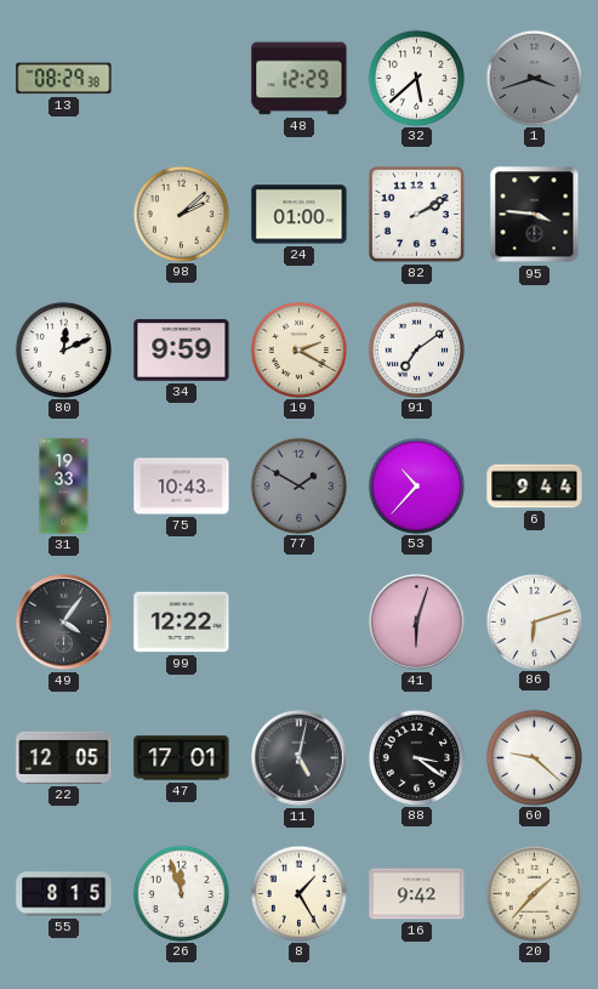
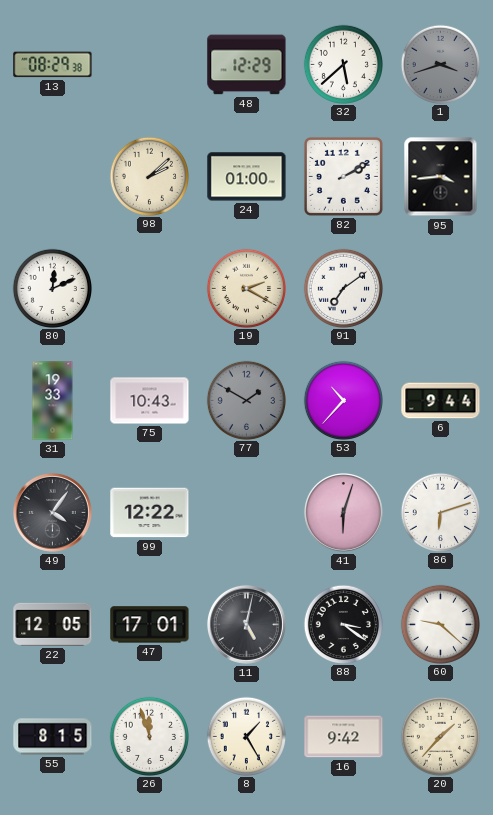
95: 3:46 -> 3:44 (441, 177)
34: 9:59 -> none (182, 351)
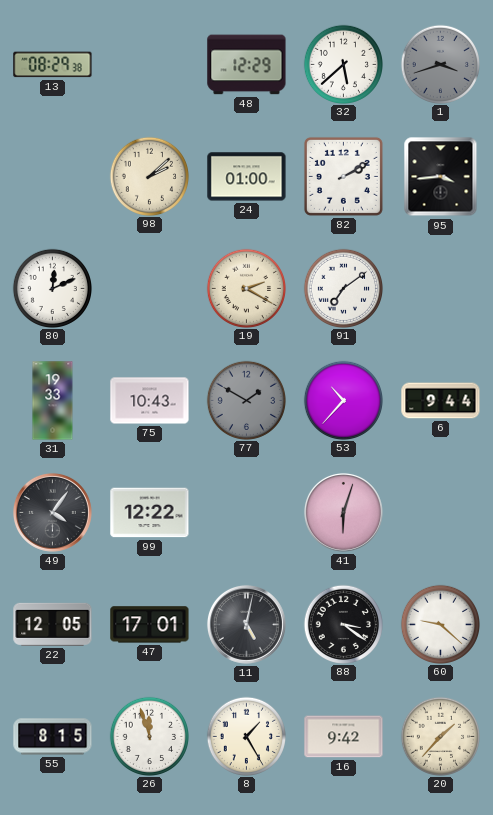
86: 6:12 -> none (440, 512)
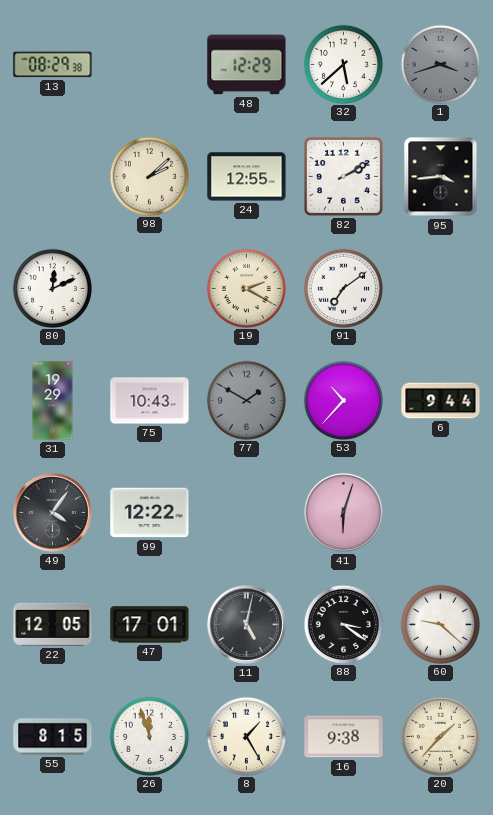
24: 01:00 -> 12:55 (247, 177)
31: 19:33 -> 19:29 (53, 401)
16: 9:42 -> 9:38 (344, 737)
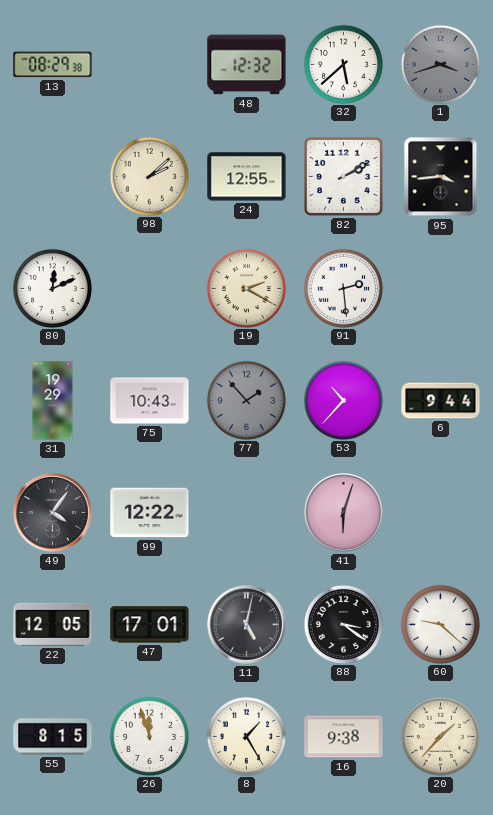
48: 12:29 -> 12:32 (247, 65)
91: 7:09 -> 2:29 (343, 288)
77: 1:50 -> 1:53 (246, 400)
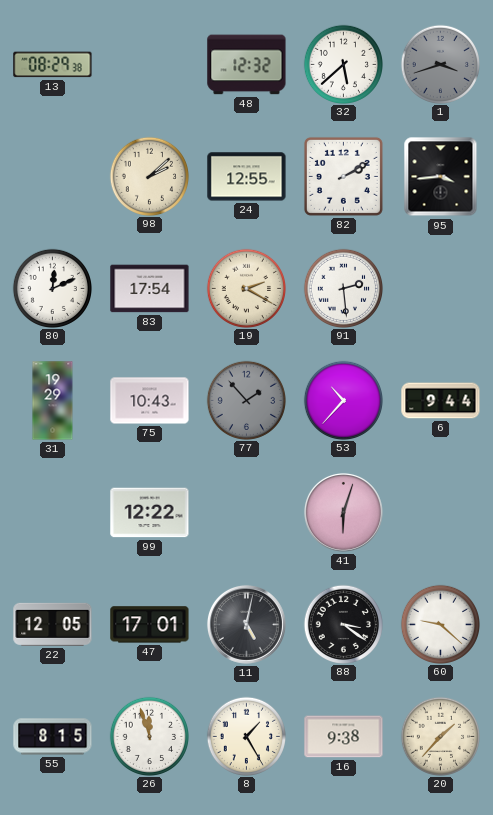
83: none -> 17:54 (150, 289)
49: 4:06 -> none (52, 512)
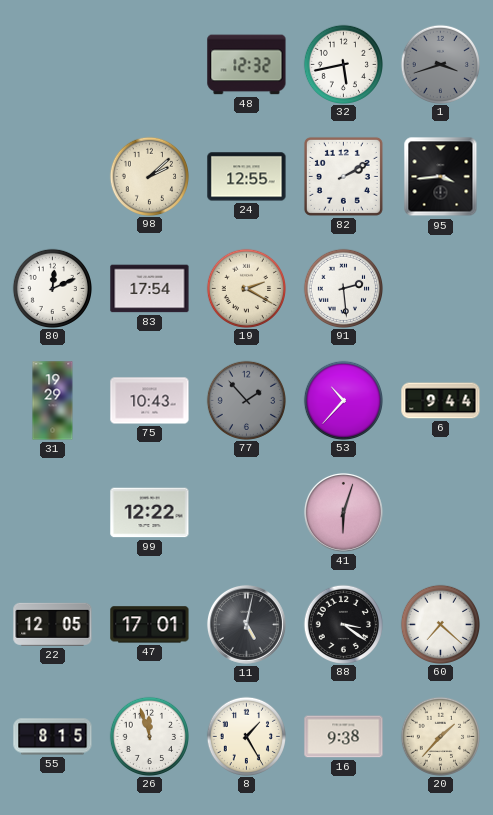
13: 08:29 -> none (53, 65)
32: 5:38 -> 5:43 (343, 64)
60: 9:22 -> 7:22 (440, 624)
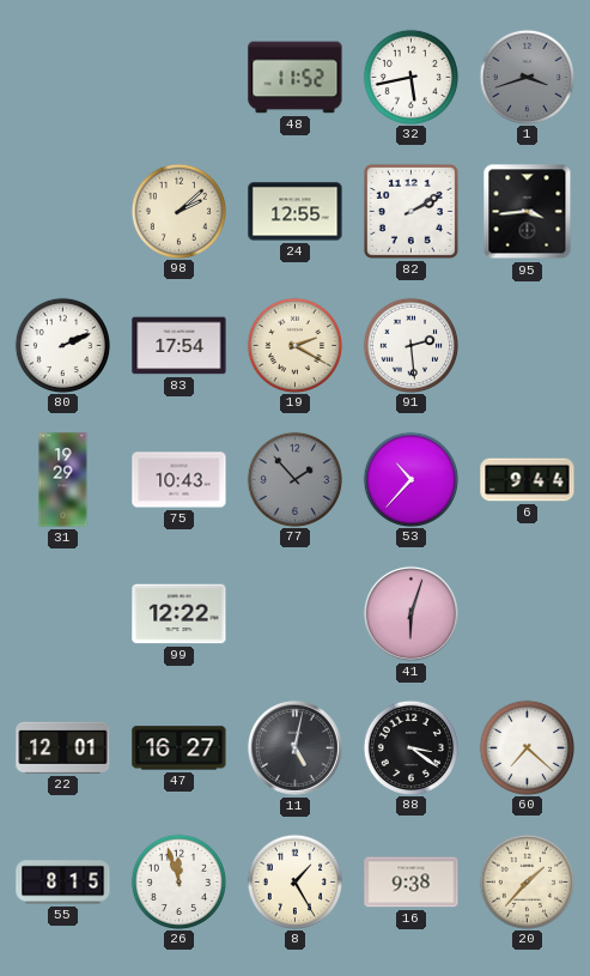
48: 12:32 -> 11:52 (296, 78)
80: 12:11 -> 2:11 (62, 345)
22: 12:05 -> 12:01 (63, 747)
47: 17:01 -> 16:27 (180, 748)
